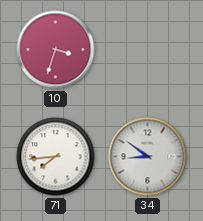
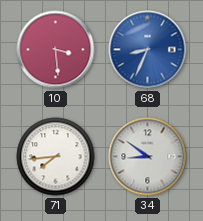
10: 3:33 -> 3:29 (56, 50)
68: none -> 8:34 (148, 50)
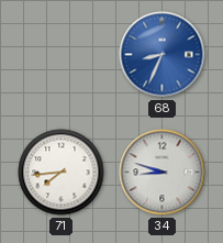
10: 3:29 -> none (56, 50)
34: 8:51 -> 8:48 (163, 173)
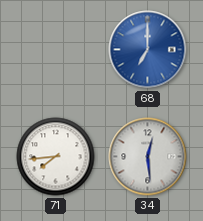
68: 8:34 -> 7:00 (148, 50)
34: 8:48 -> 12:29 (148, 157)
